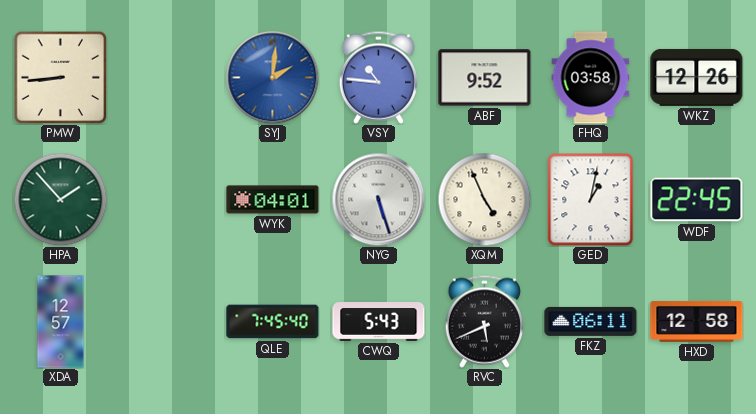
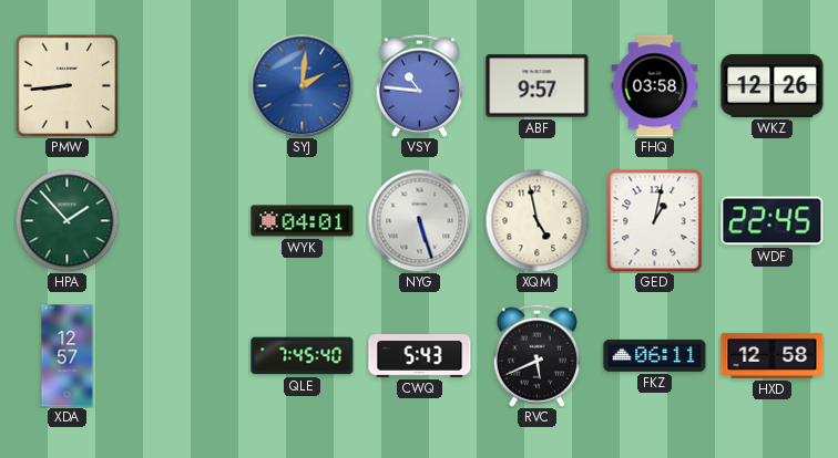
ABF: 9:52 -> 9:57 (538, 86)
XQM: 4:56 -> 4:58 (536, 220)
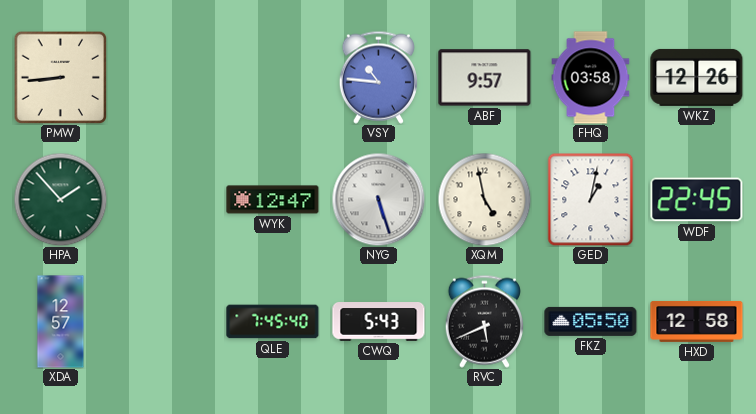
SYJ: 2:01 -> none (302, 85)
WYK: 04:01 -> 12:47 (273, 200)
FKZ: 06:11 -> 05:50 (591, 321)
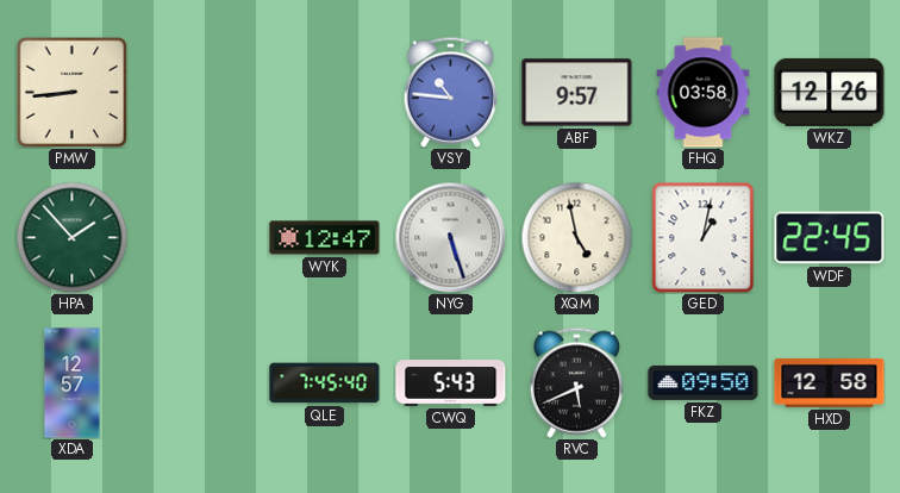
FKZ: 05:50 -> 09:50 (704, 382)
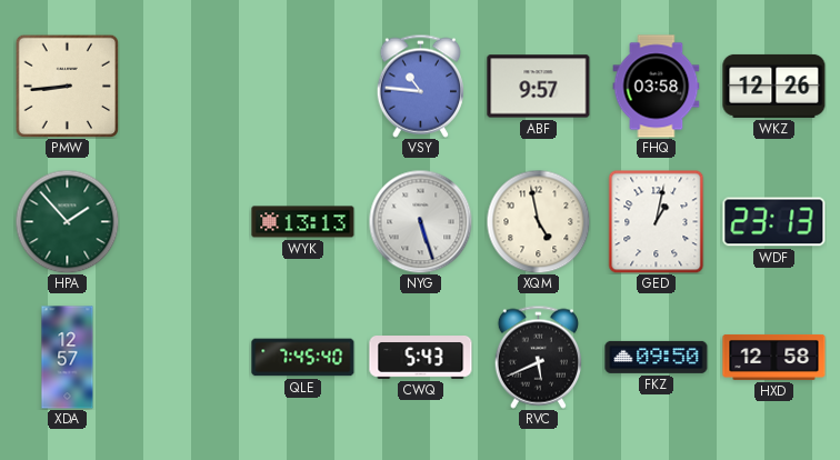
WYK: 12:47 -> 13:13 (303, 222)
WDF: 22:45 -> 23:13 (774, 222)
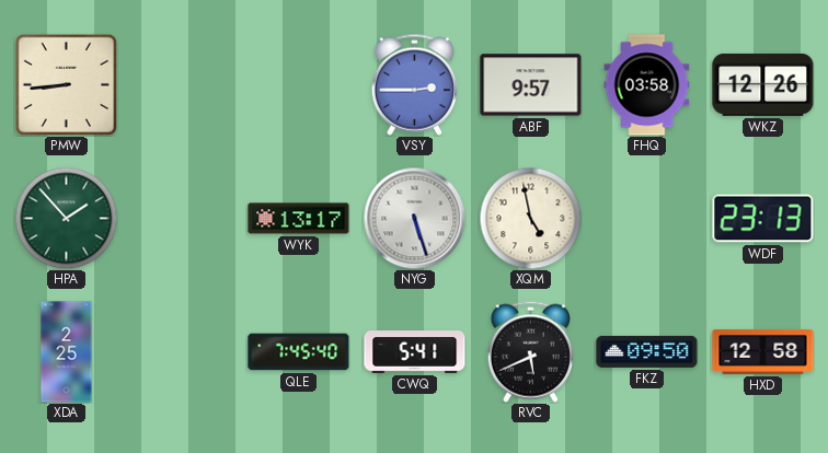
VSY: 10:46 -> 2:45 (414, 84)
WYK: 13:13 -> 13:17 (299, 219)
GED: 1:02 -> none (657, 221)
XDA: 12:57 -> 2:25 (67, 352)
CWQ: 5:43 -> 5:41 (415, 352)
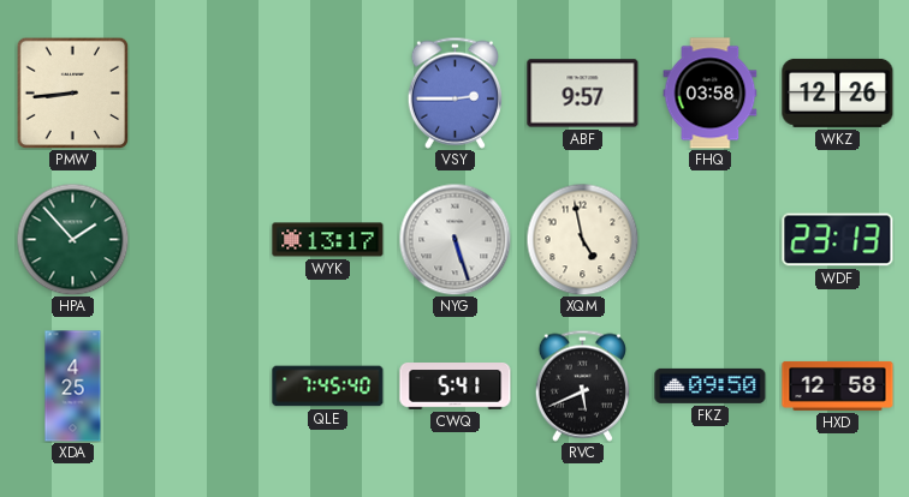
XDA: 2:25 -> 4:25 (73, 387)
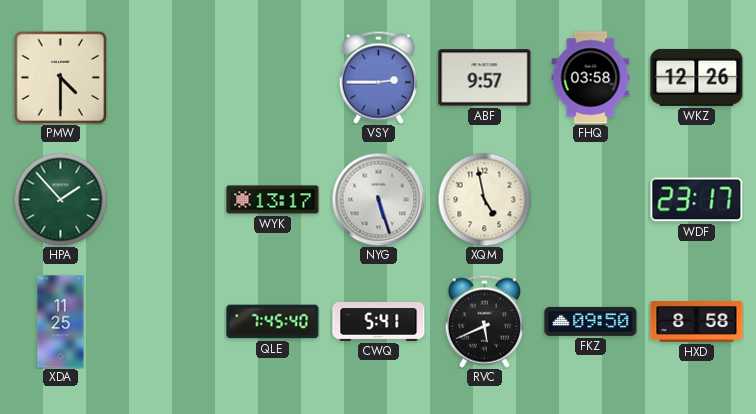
PMW: 8:44 -> 4:30 (60, 77)
WDF: 23:13 -> 23:17 (697, 200)
XDA: 4:25 -> 11:25 (61, 322)
HXD: 12:58 -> 8:58 (697, 321)
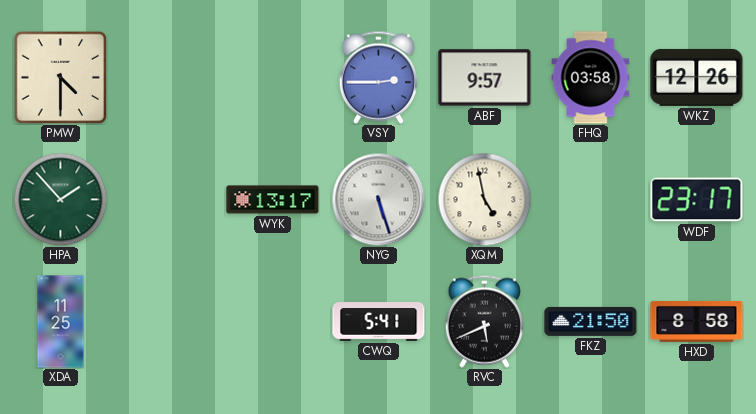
QLE: 7:45 -> none (273, 322)
FKZ: 09:50 -> 21:50 (591, 321)
